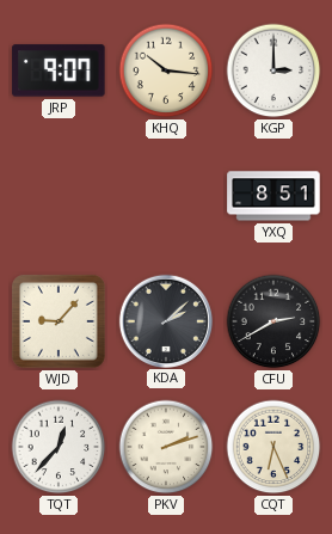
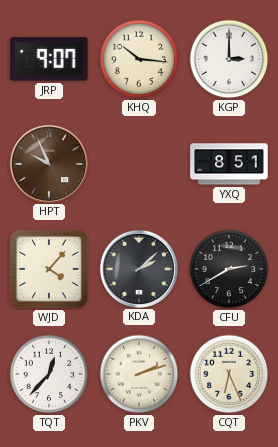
HPT: none -> 9:56 (48, 163)
WJD: 9:07 -> 4:07 (49, 269)
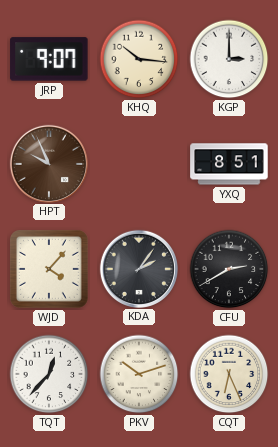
KDA: 2:08 -> 2:06 (138, 268)
PKV: 2:12 -> 10:12 (139, 374)
